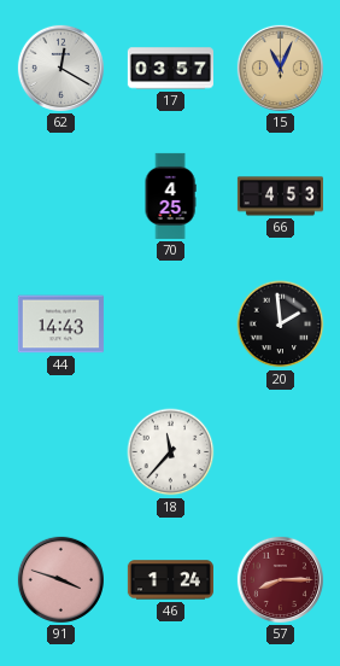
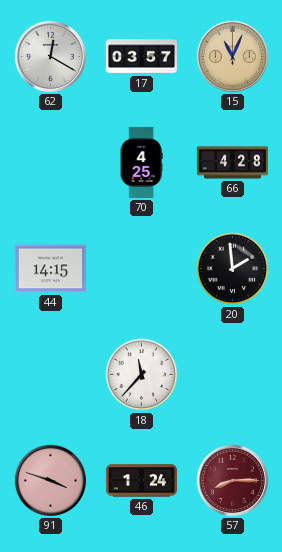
66: 4:53 -> 4:28 (232, 163)
44: 14:43 -> 14:15 (50, 269)
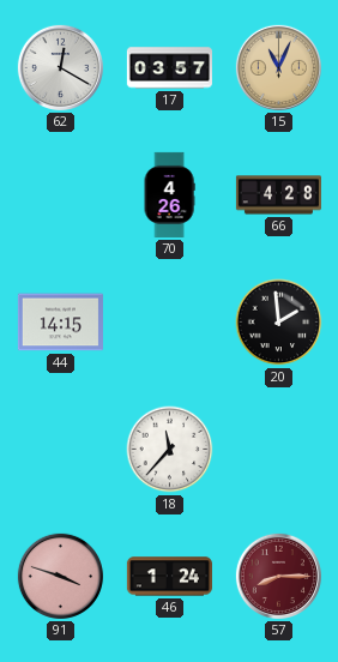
70: 4:25 -> 4:26 (169, 194)
